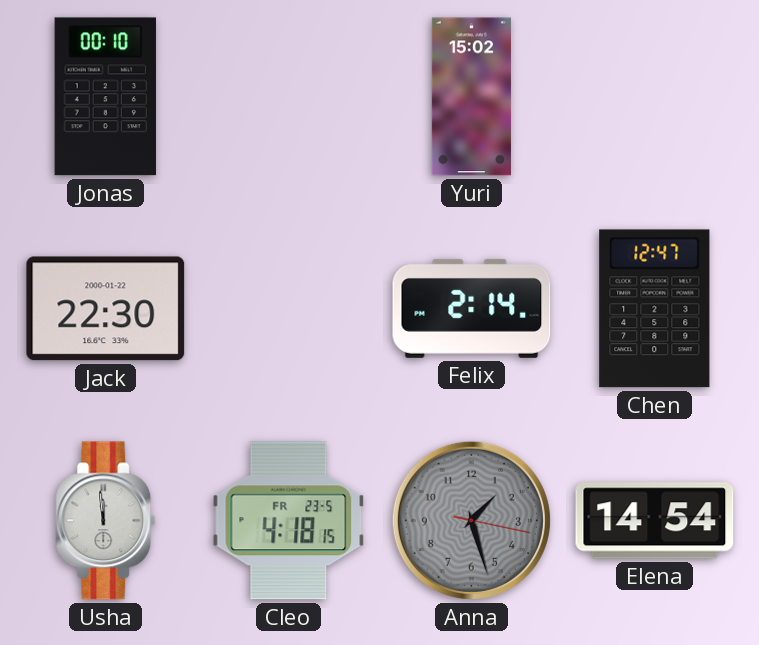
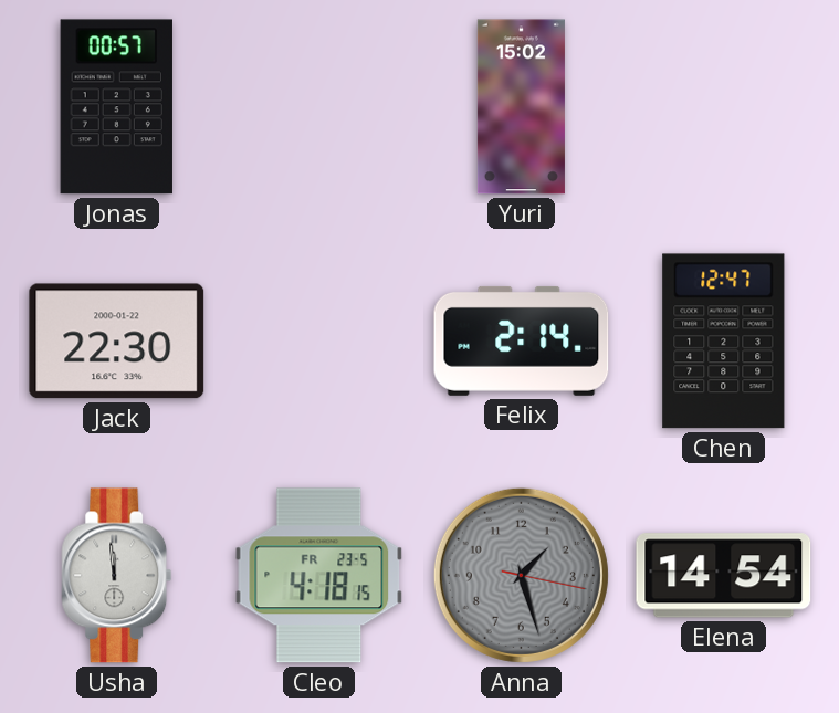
Jonas: 00:10 -> 00:57 (116, 107)
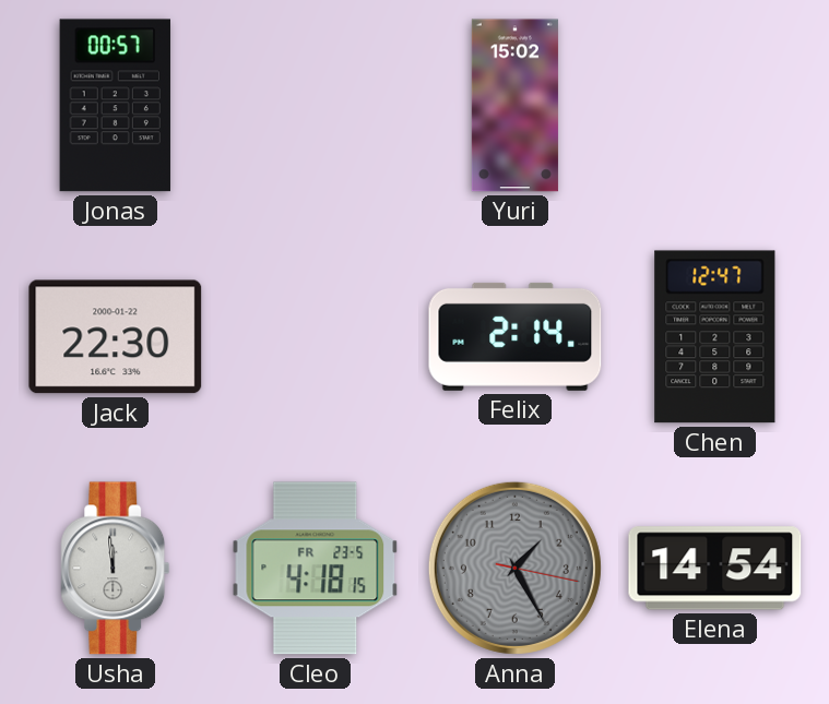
Anna: 1:27 -> 1:25 (514, 568)
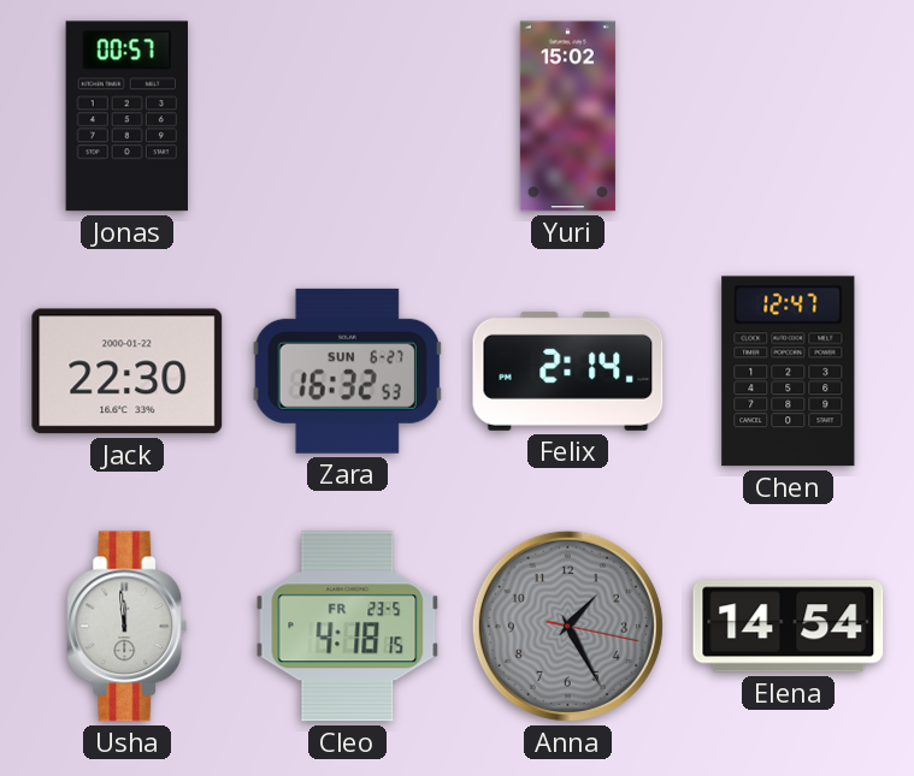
Zara: none -> 16:32 (347, 371)
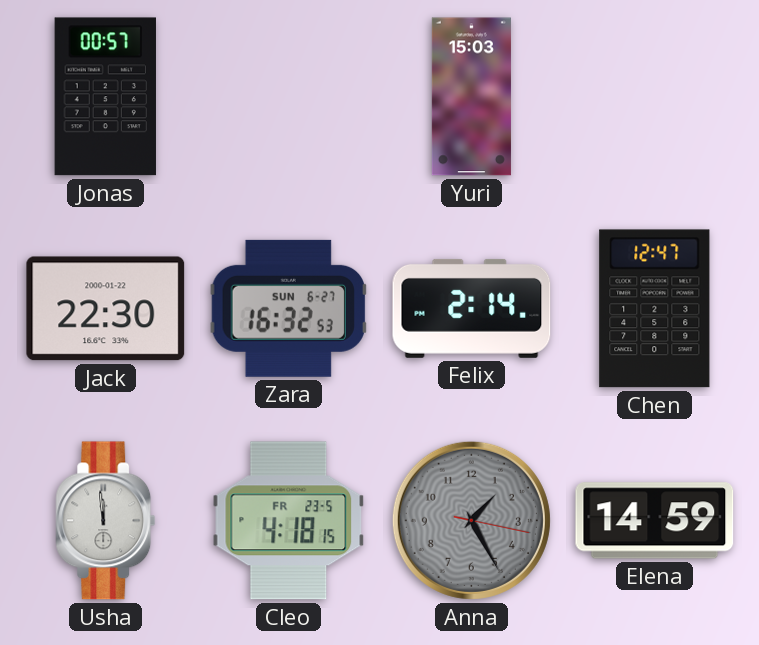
Yuri: 15:02 -> 15:03 (471, 97)
Elena: 14:54 -> 14:59 (655, 521)
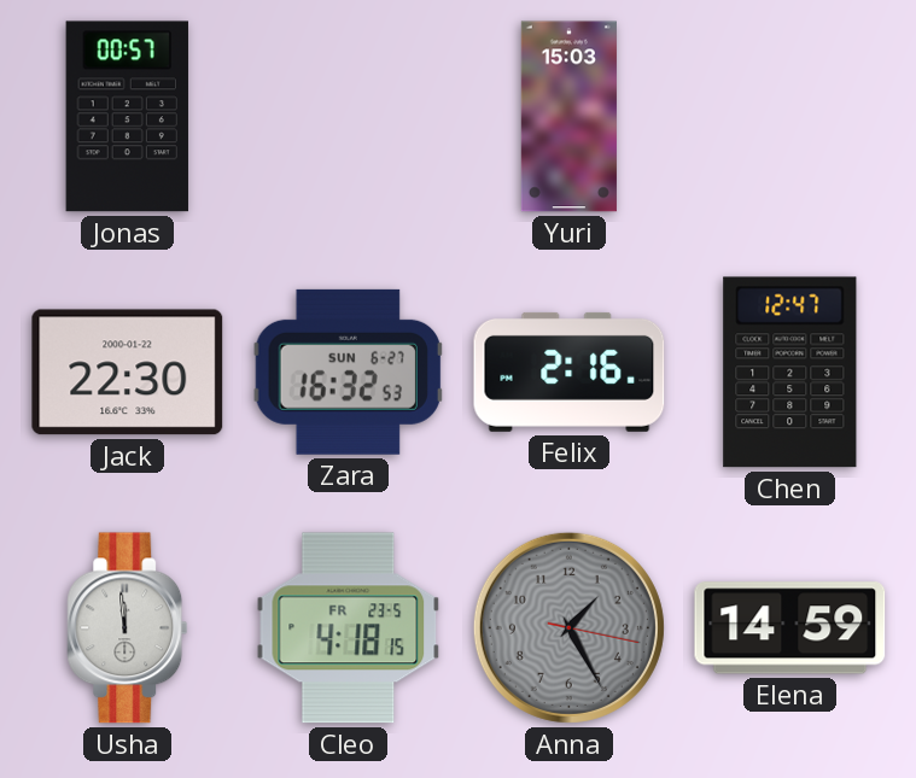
Felix: 2:14 -> 2:16 (570, 372)
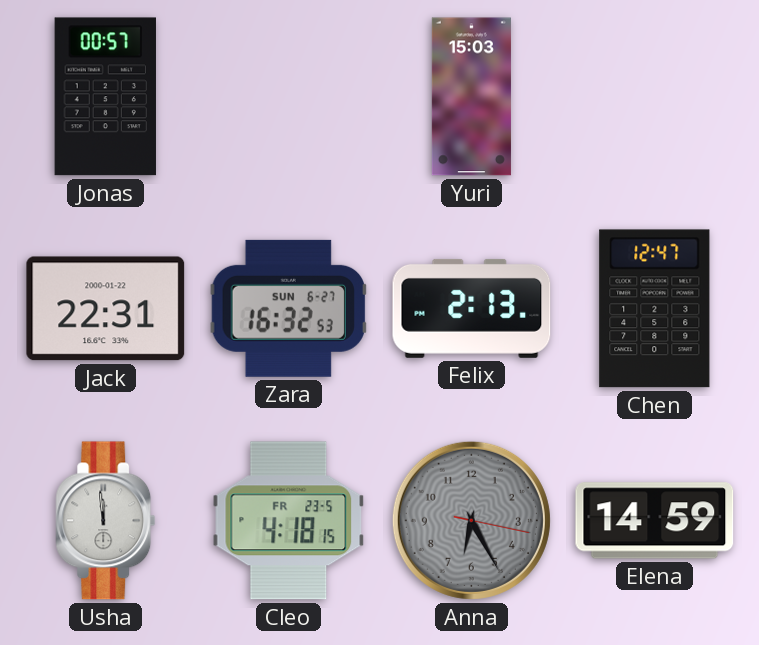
Jack: 22:30 -> 22:31 (106, 309)
Felix: 2:16 -> 2:13 (472, 308)
Anna: 1:25 -> 6:25 (471, 520)
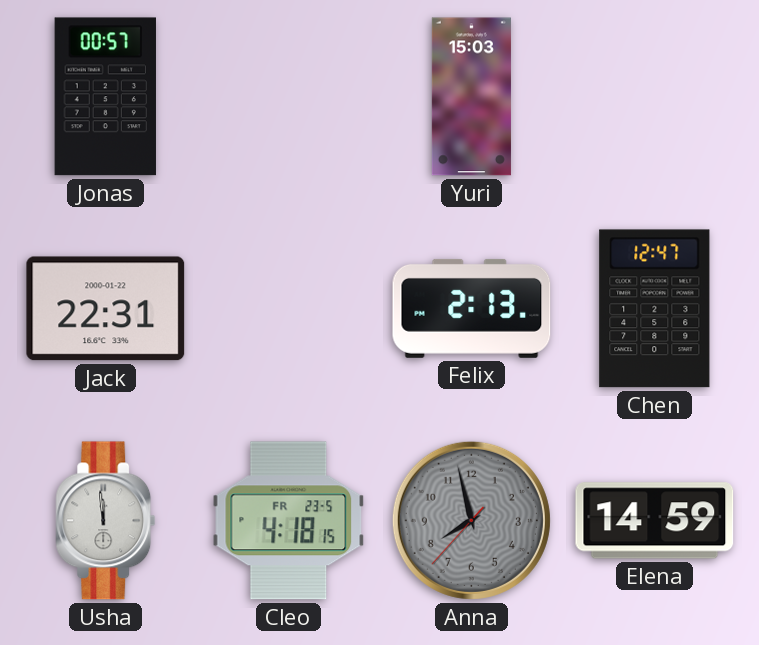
Zara: 16:32 -> none (288, 308)
Anna: 6:25 -> 7:57 (471, 520)
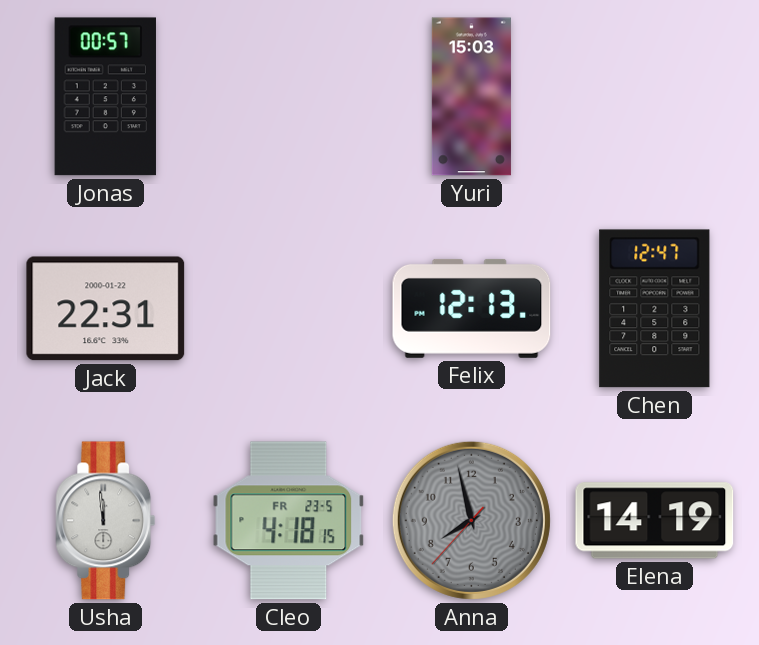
Felix: 2:13 -> 12:13 (472, 308)
Elena: 14:59 -> 14:19 (655, 521)
